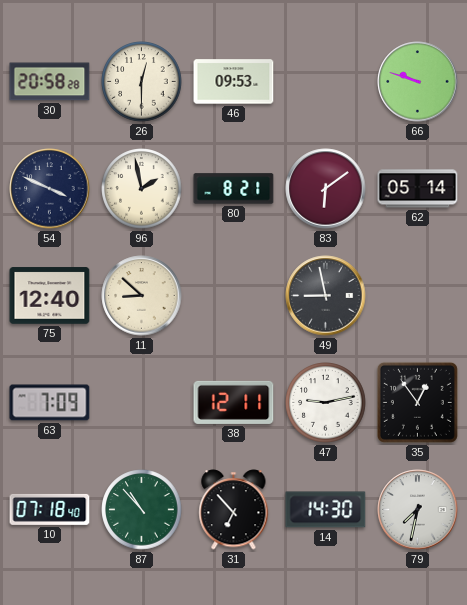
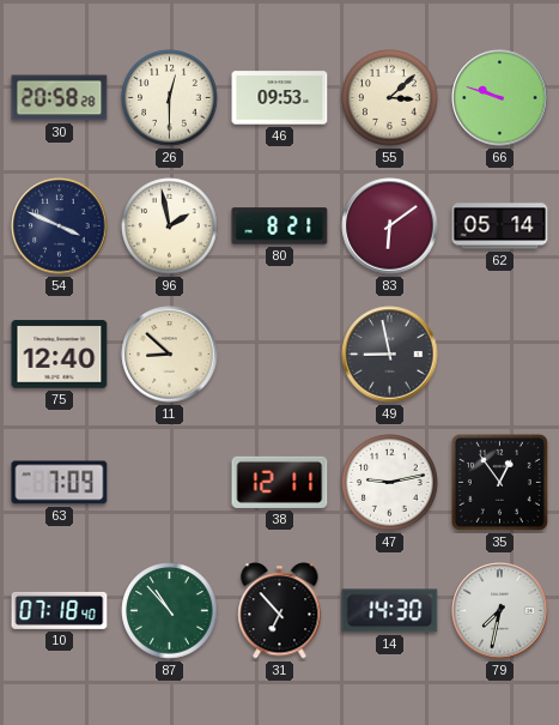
55: none -> 3:08 (390, 98)
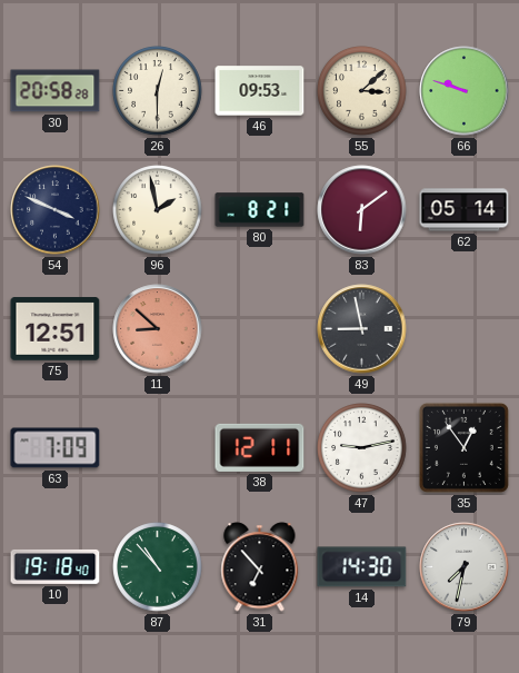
75: 12:40 -> 12:51 (56, 329)
11 dial: cream -> salmon (158, 329)
10: 07:18 -> 19:18 (56, 566)
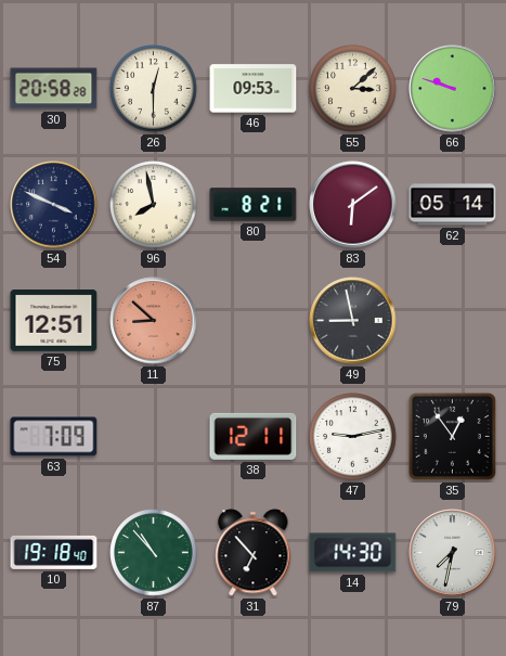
96: 1:58 -> 7:58 (154, 205)
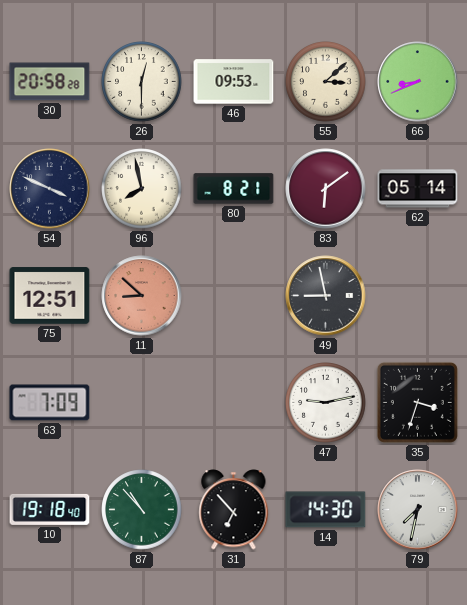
66: 9:48 -> 8:41 (418, 82)
38: 12:11 -> none (254, 436)
35: 12:54 -> 3:33 (417, 402)
